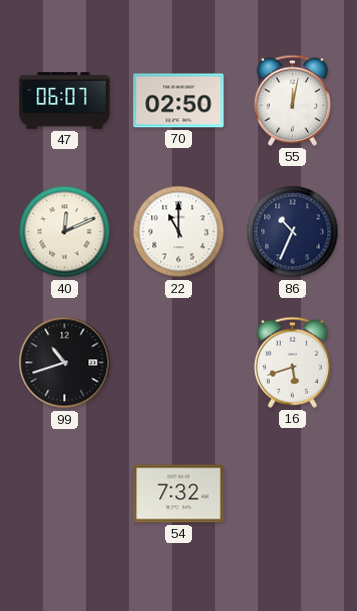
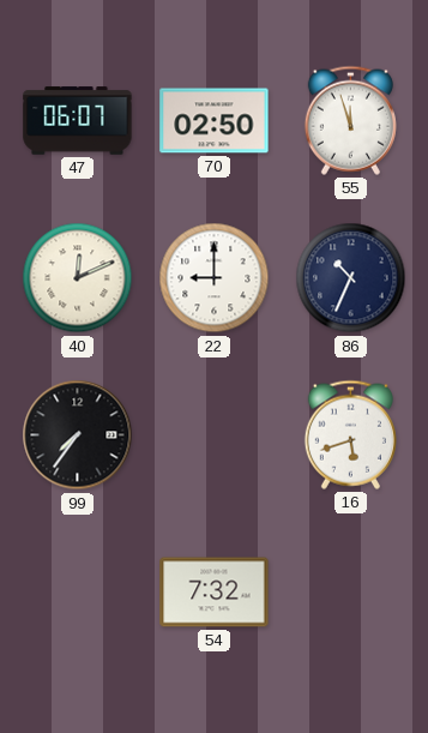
55: 12:02 -> 11:57 (350, 120)
22: 11:00 -> 9:00 (215, 278)
99: 10:42 -> 7:36 (78, 435)
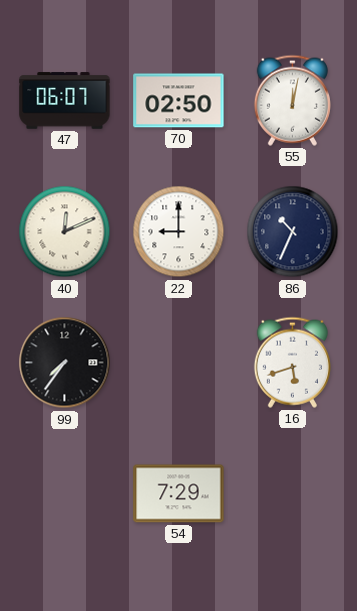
55: 11:57 -> 12:02 (292, 100)
54: 7:32 -> 7:29 (179, 494)
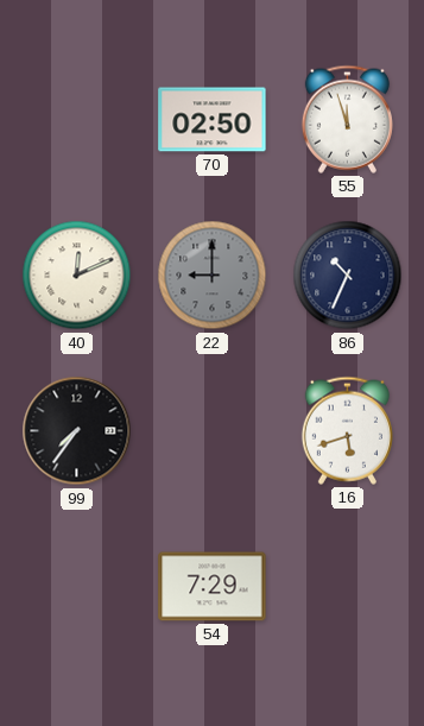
47: 06:07 -> none (65, 101)
55: 12:02 -> 11:57 (347, 119)
22 dial: white -> grey (213, 276)
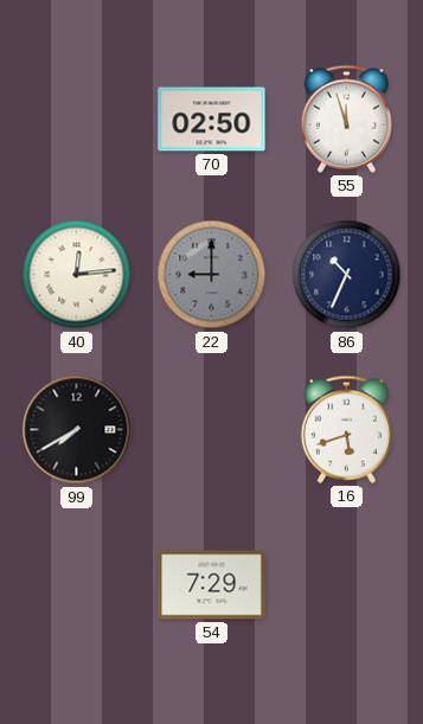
40: 12:11 -> 12:14 (77, 275)
99: 7:36 -> 7:40 (77, 430)
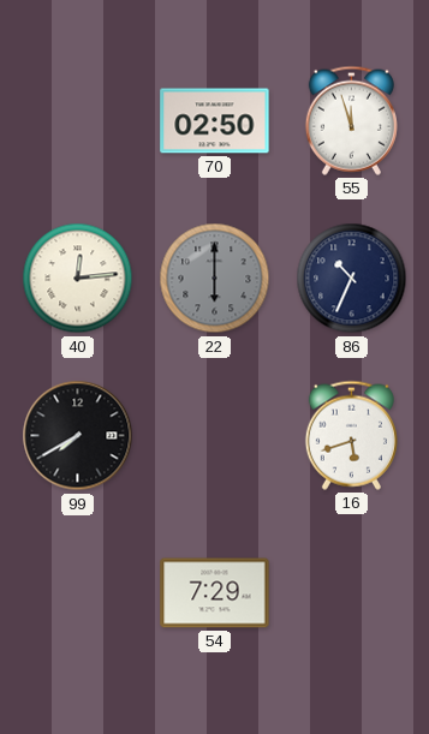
22: 9:00 -> 6:00 (215, 279)
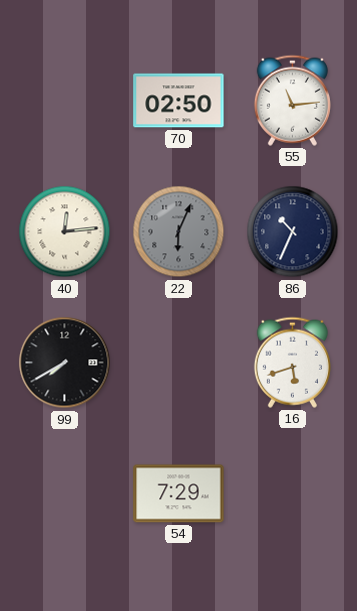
55: 11:57 -> 11:14 (292, 100)
22: 6:00 -> 6:04 (179, 232)
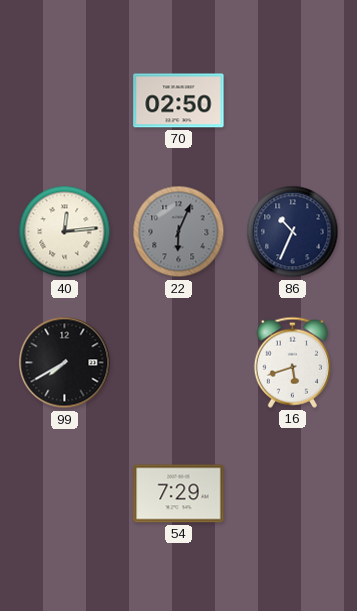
55: 11:14 -> none (292, 100)
